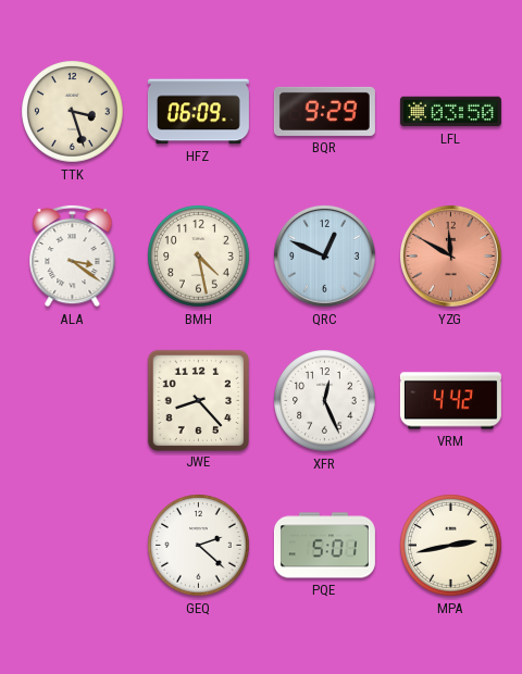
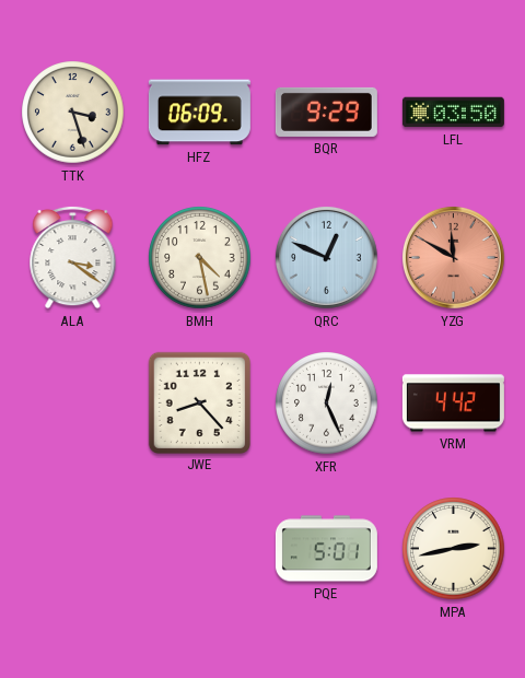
GEQ: 2:22 -> none (199, 546)
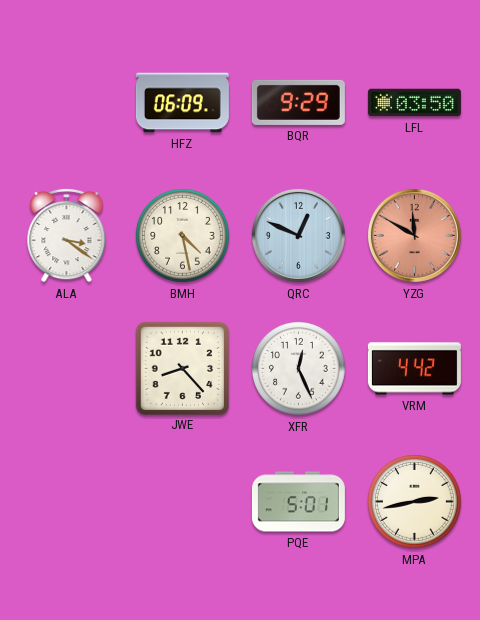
TTK: 3:27 -> none (73, 113)
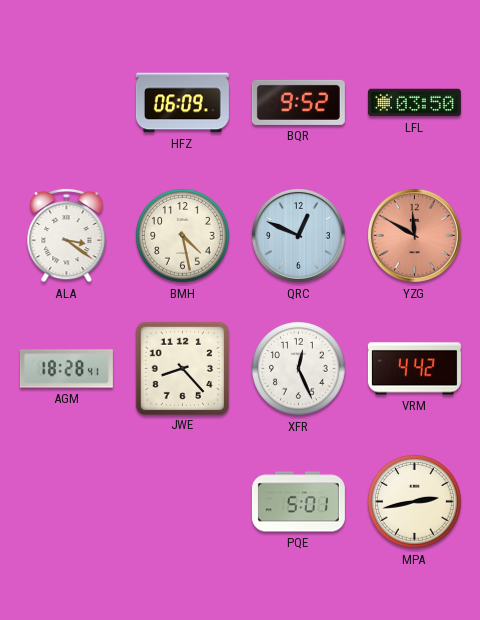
BQR: 9:29 -> 9:52 (298, 102)
AGM: none -> 18:28 (66, 369)
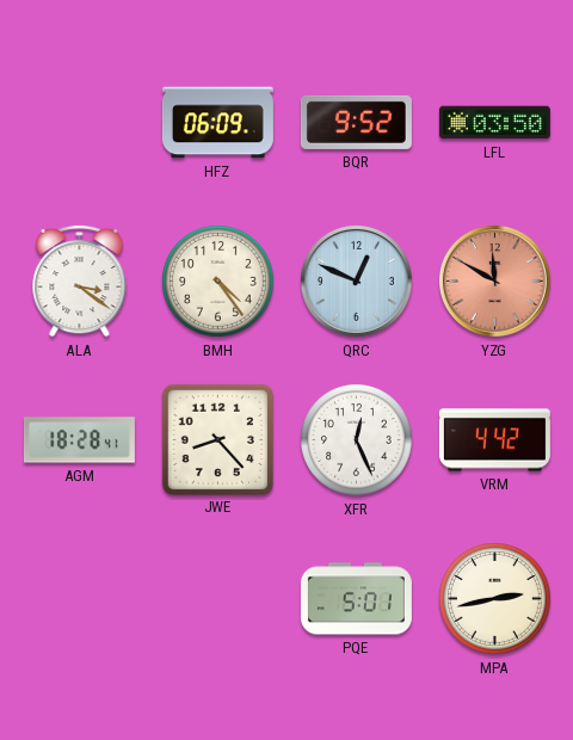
BMH: 4:28 -> 4:24 (218, 282)
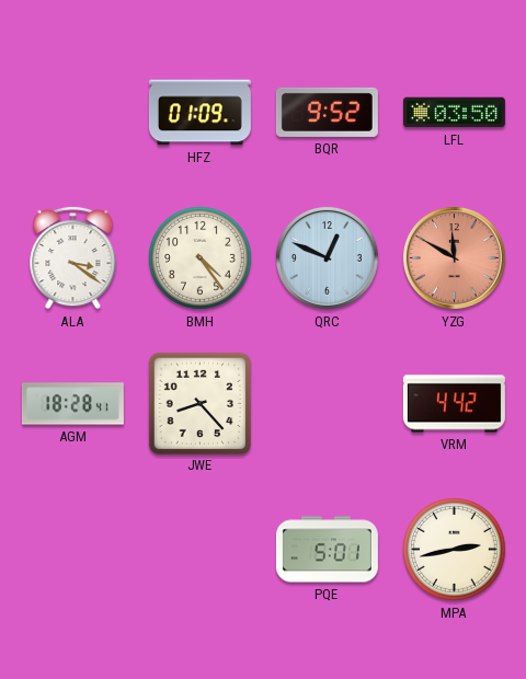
HFZ: 06:09 -> 01:09 (199, 113)
XFR: 12:26 -> none (357, 440)
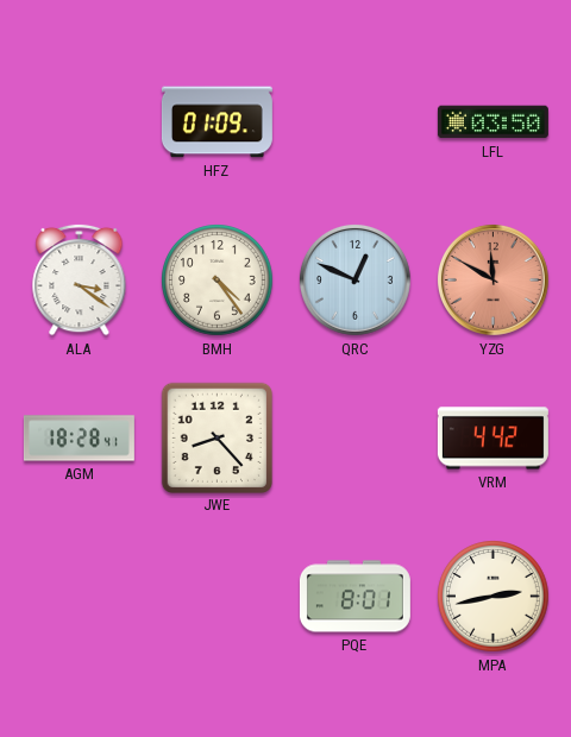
BQR: 9:52 -> none (327, 112)
PQE: 5:01 -> 8:01 (354, 597)
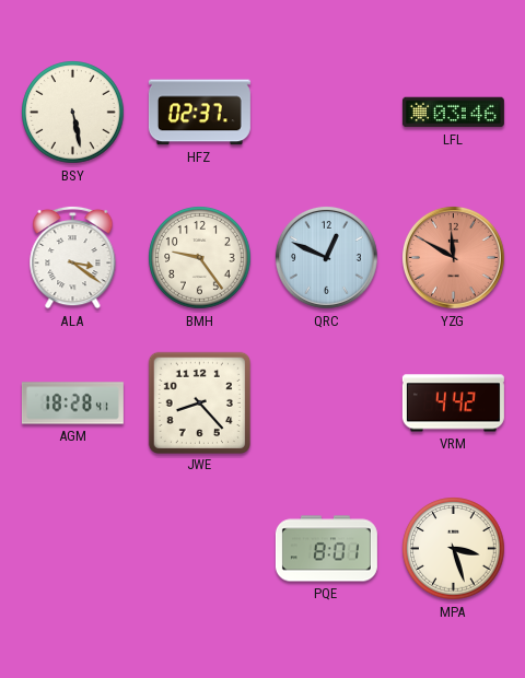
BSY: none -> 5:28 (73, 113)
HFZ: 01:09 -> 02:37 (199, 113)
LFL: 03:50 -> 03:46 (453, 113)
BMH: 4:24 -> 9:24 (200, 258)
MPA: 2:43 -> 3:27 (454, 549)
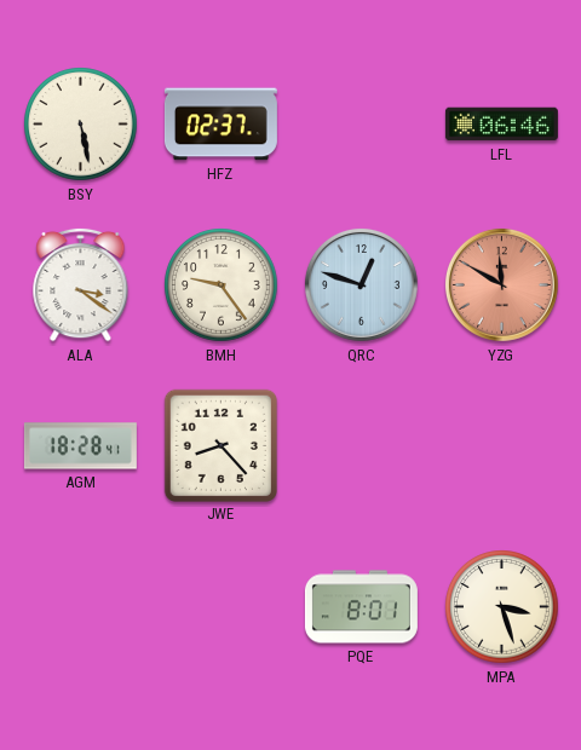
LFL: 03:46 -> 06:46 (501, 125)
QRC: 12:49 -> 12:48 (361, 284)
VRM: 4:42 -> none (453, 404)
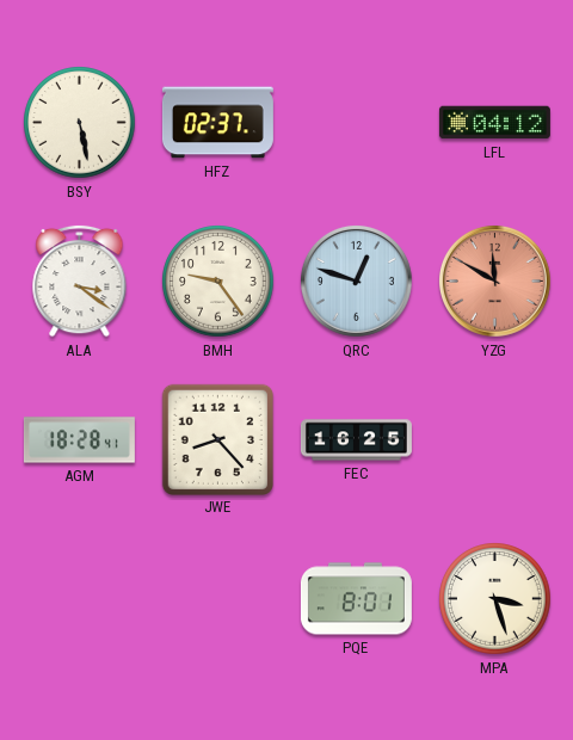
LFL: 06:46 -> 04:12 (494, 123)
FEC: none -> 16:25 (356, 440)
